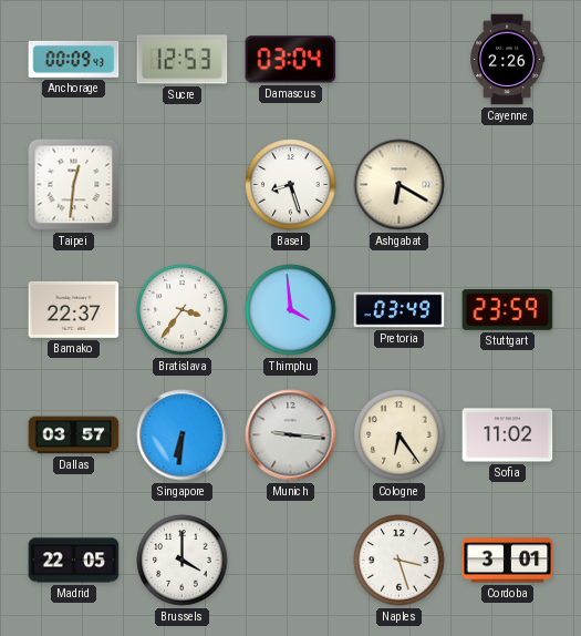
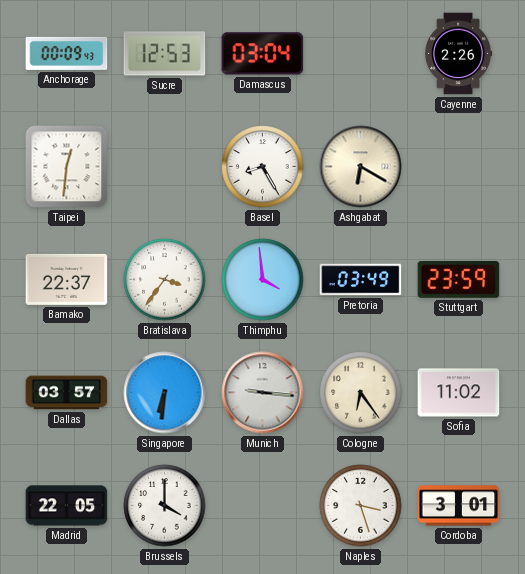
Basel: 8:27 -> 8:25 (263, 167)
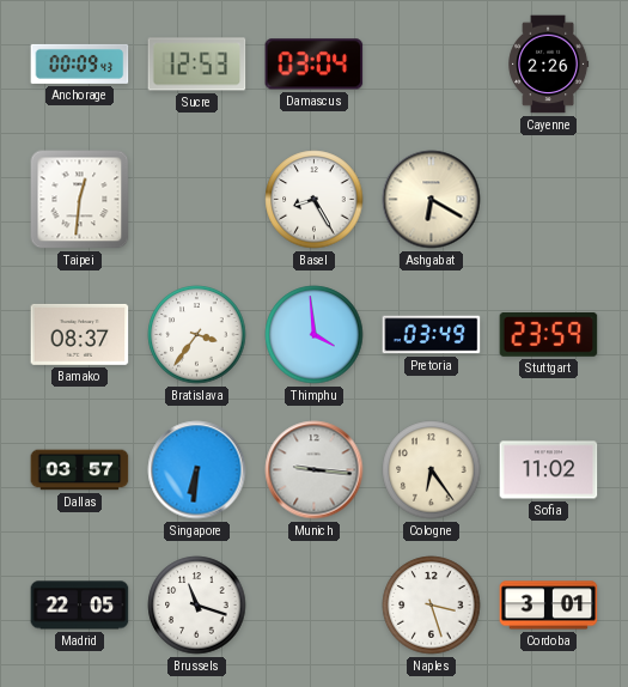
Bamako: 22:37 -> 08:37 (80, 334)
Brussels: 4:00 -> 11:18 (197, 606)
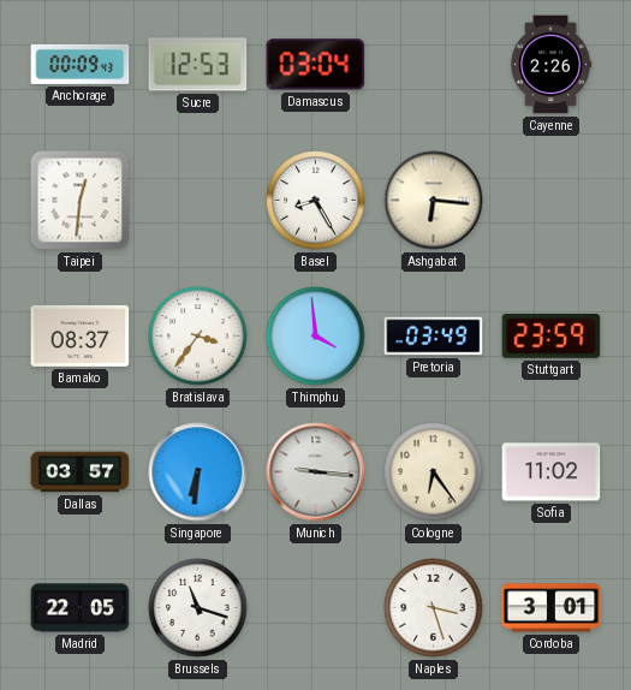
Ashgabat: 6:20 -> 6:16 (434, 201)
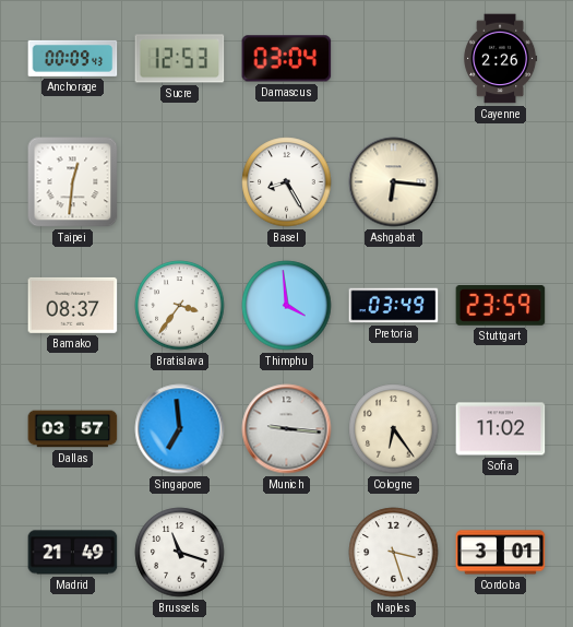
Singapore: 6:31 -> 6:59 (180, 429)
Madrid: 22:05 -> 21:49 (73, 553)
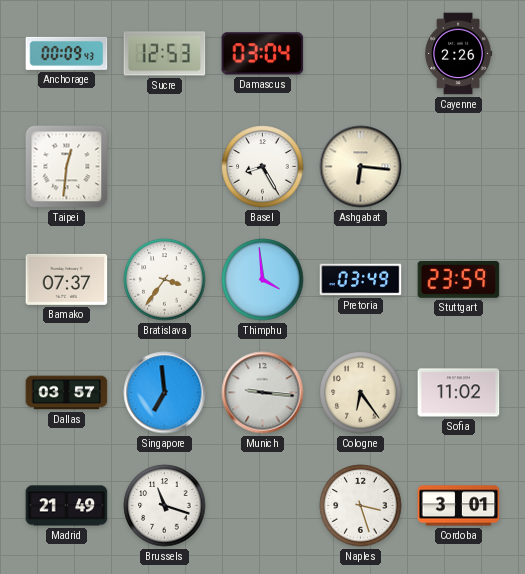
Bamako: 08:37 -> 07:37 (67, 279)
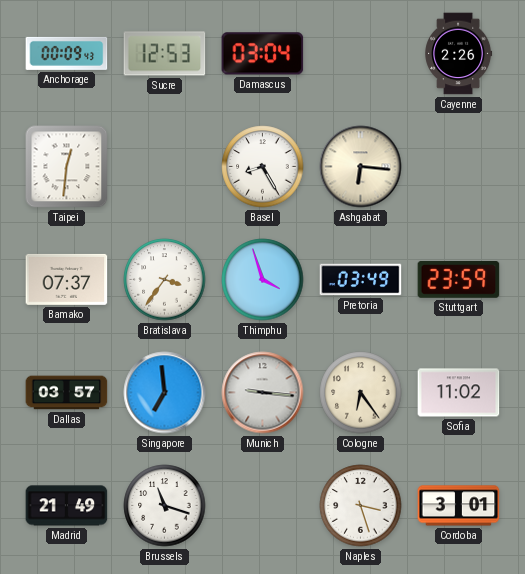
Thimphu: 3:59 -> 3:57 (263, 280)
